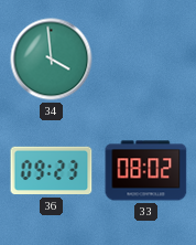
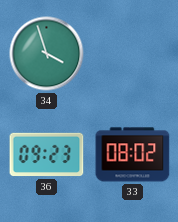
34: 3:59 -> 3:57 (47, 54)
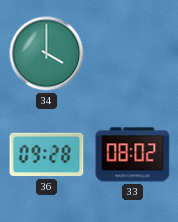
34: 3:57 -> 4:00 (47, 54)
36: 09:23 -> 09:28 (47, 155)
